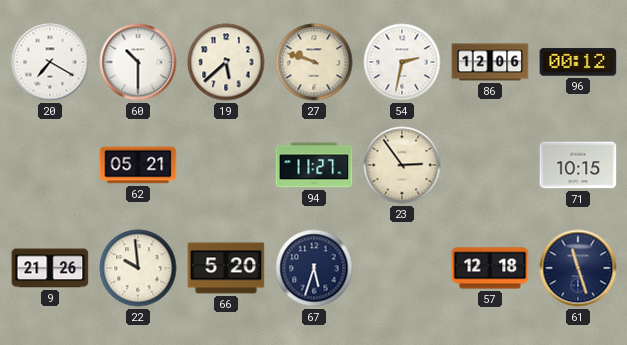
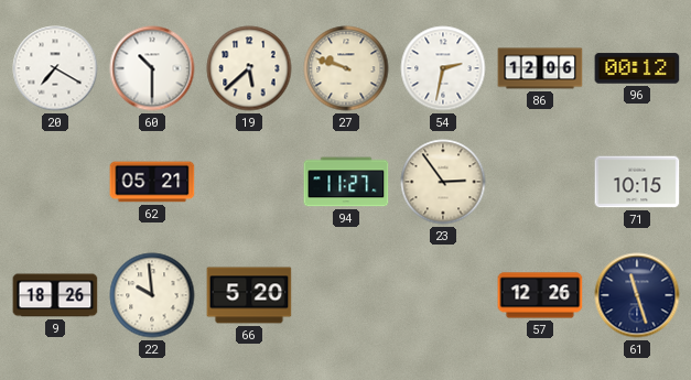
9: 21:26 -> 18:26 (55, 295)
67: 5:33 -> none (314, 268)
57: 12:18 -> 12:26 (540, 295)
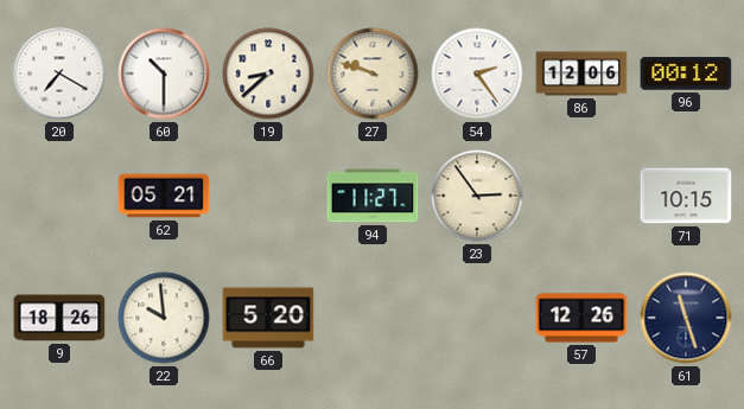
19: 5:38 -> 8:38 (268, 74)
54: 2:32 -> 2:24 (477, 74)
